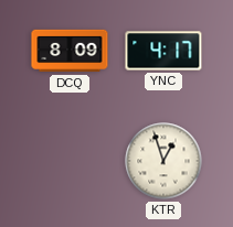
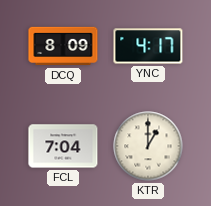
FCL: none -> 7:04 (63, 146)
KTR: 12:57 -> 1:00 (148, 146)
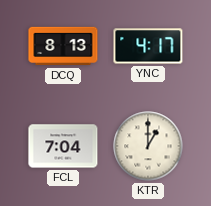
DCQ: 8:09 -> 8:13 (63, 46)
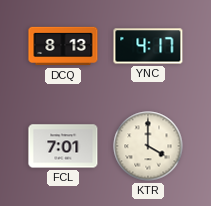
FCL: 7:04 -> 7:01 (63, 146)
KTR: 1:00 -> 4:00 (148, 146)
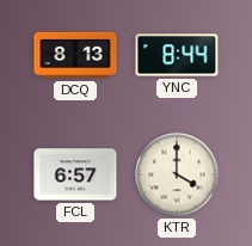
YNC: 4:17 -> 8:44 (177, 55)
FCL: 7:01 -> 6:57 (75, 174)
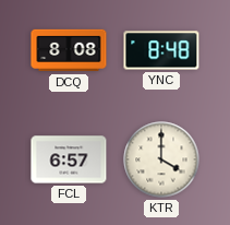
DCQ: 8:13 -> 8:08 (69, 50)
YNC: 8:44 -> 8:48 (161, 50)
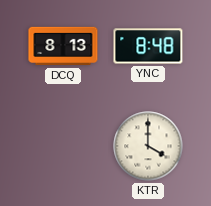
DCQ: 8:08 -> 8:13 (63, 46)
FCL: 6:57 -> none (69, 159)
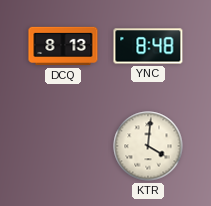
KTR: 4:00 -> 4:01 (148, 146)
